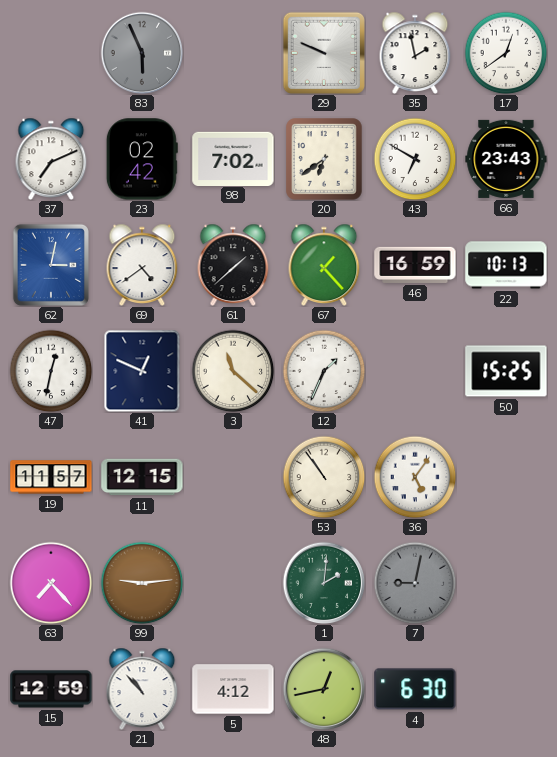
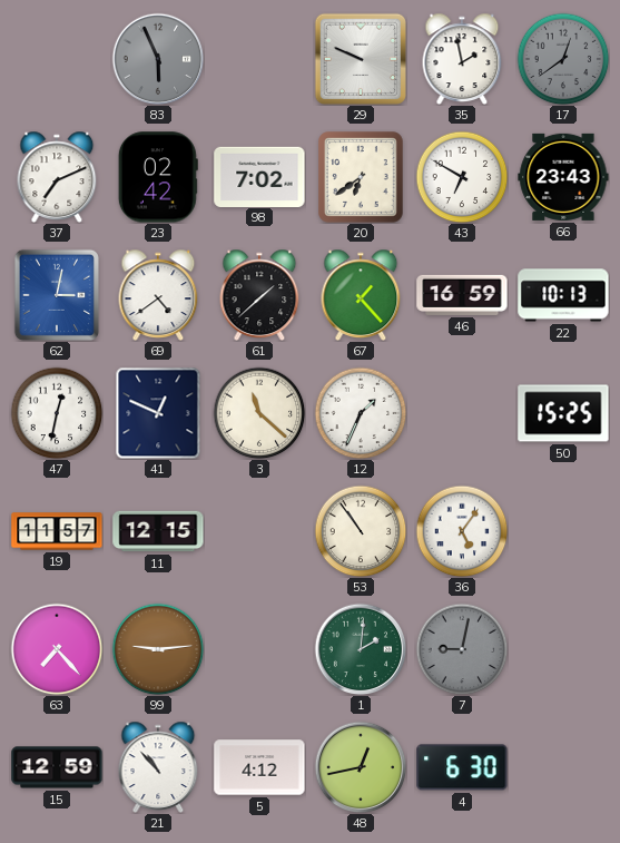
17 dial: white -> grey (563, 59)
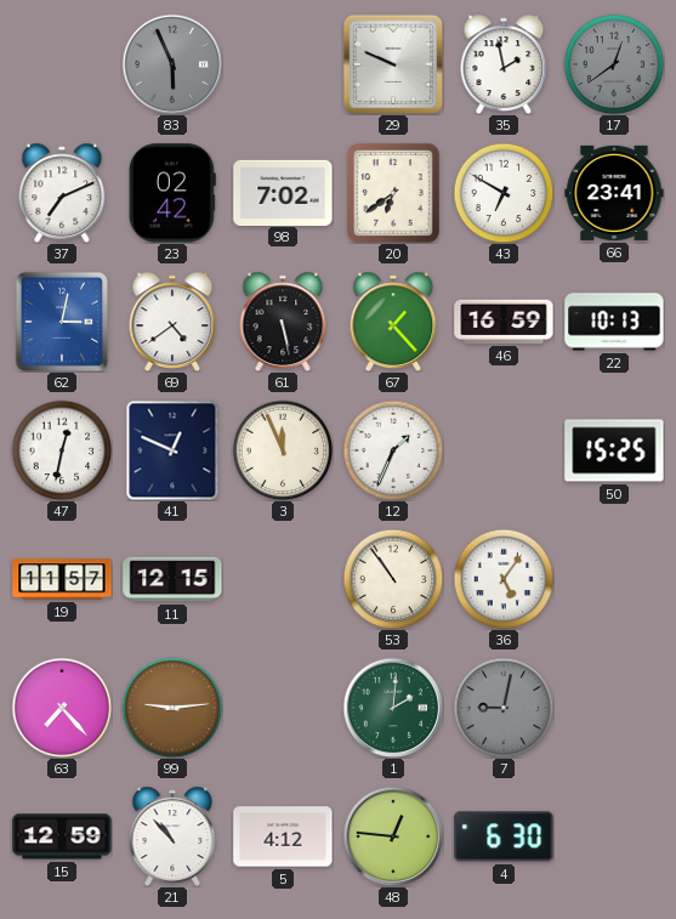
66: 23:43 -> 23:41 (614, 193)
61: 1:38 -> 5:28 (283, 322)
3: 11:22 -> 11:56 (283, 450)
48: 12:43 -> 12:46 (393, 836)
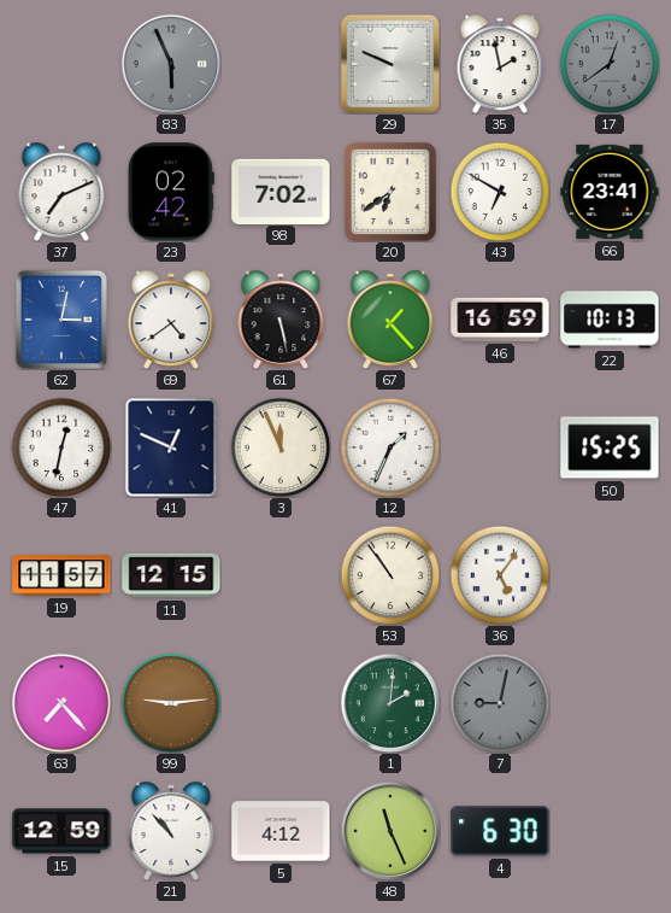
48: 12:46 -> 11:26 (390, 831)
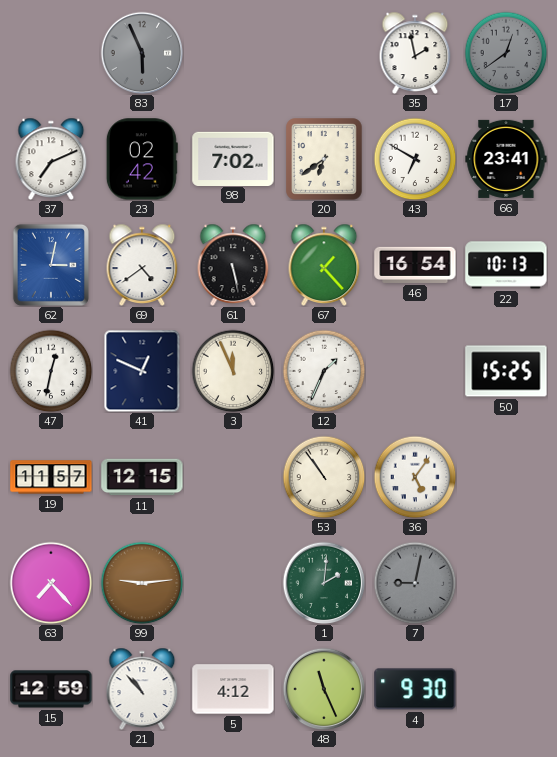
29: 9:49 -> none (390, 64)
46: 16:59 -> 16:54 (415, 265)
4: 6:30 -> 9:30 (415, 689)
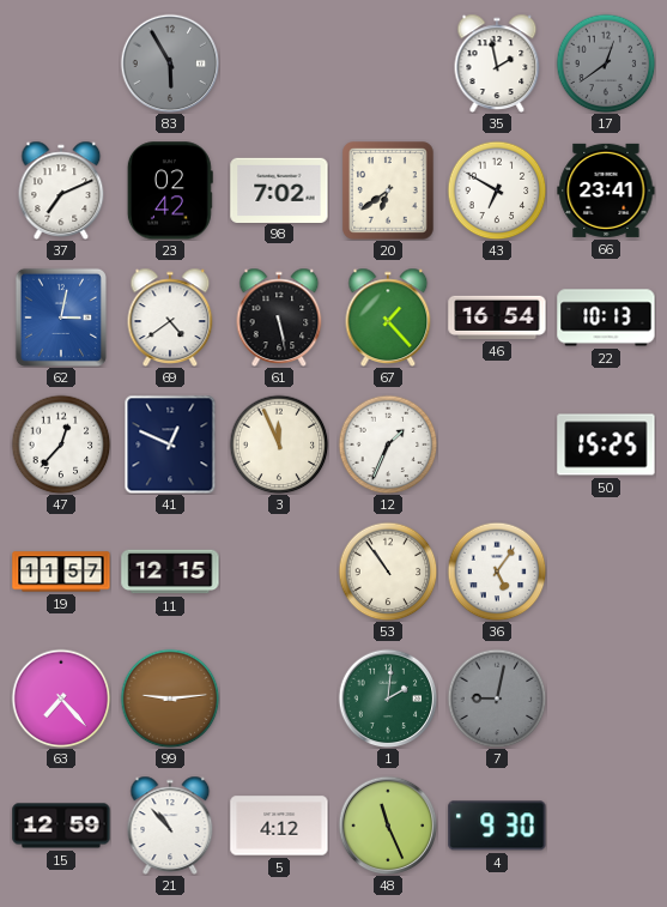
83: 5:56 -> 5:55 (170, 64)
47: 12:32 -> 12:37 (61, 445)
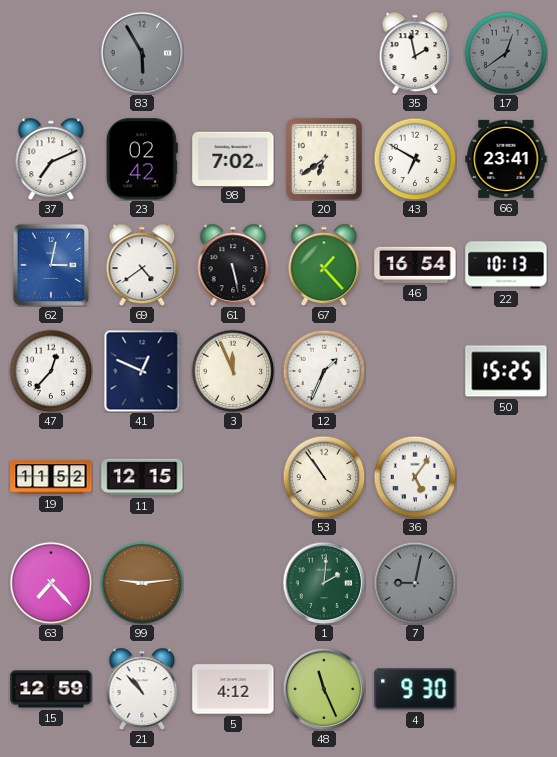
19: 11:57 -> 11:52 (51, 477)
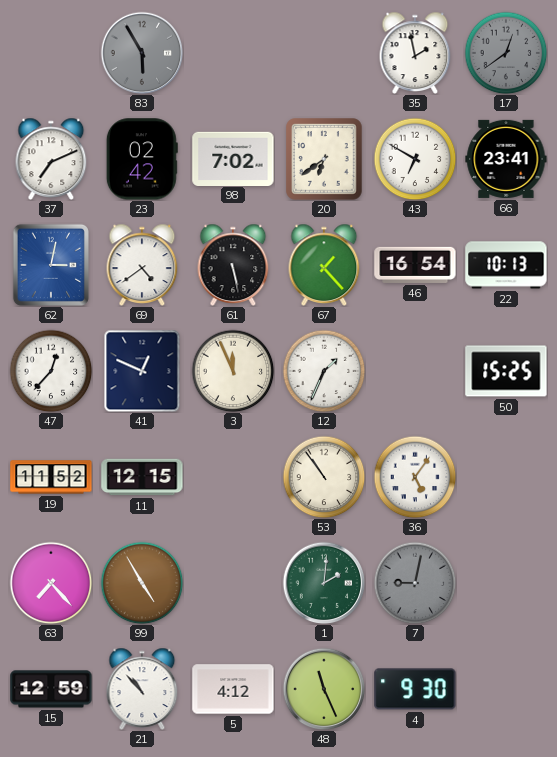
99: 9:14 -> 4:55 (142, 583)
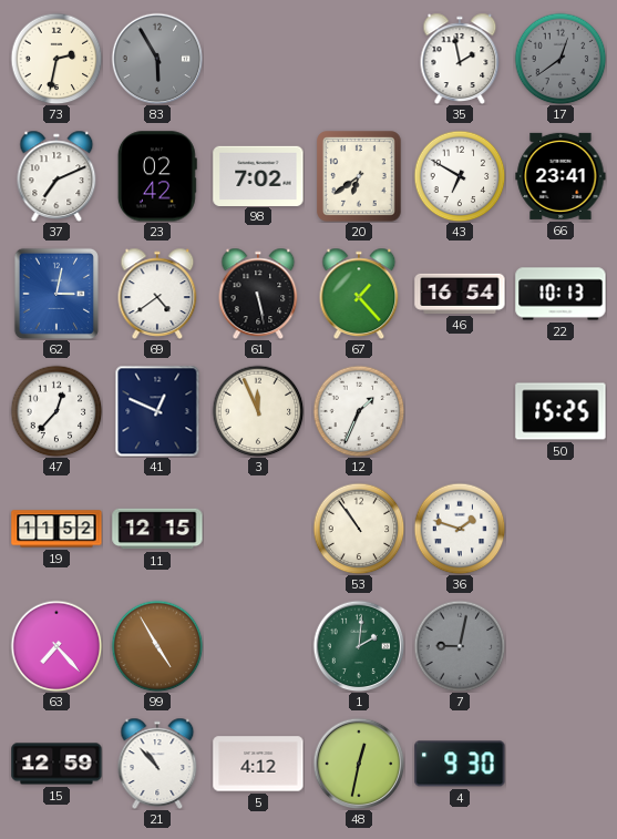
73: none -> 2:32 (56, 59)
36: 5:06 -> 1:48 (460, 529)
48: 11:26 -> 12:32 (359, 764)
